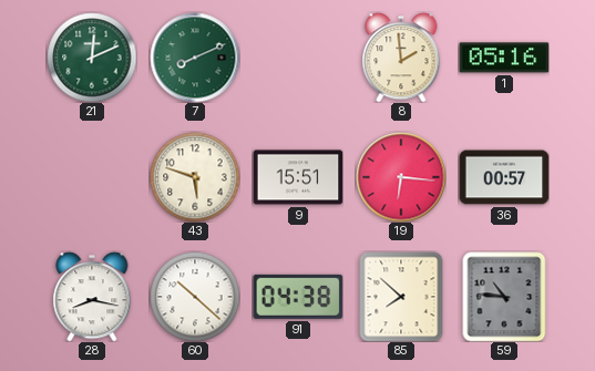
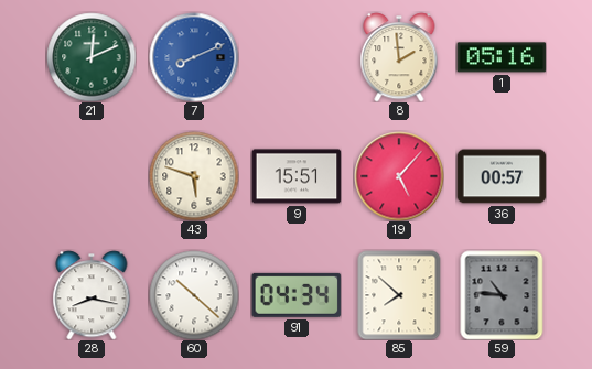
7 dial: green -> blue (194, 57)
19: 6:16 -> 5:07 (399, 176)
91: 04:38 -> 04:34 (297, 295)
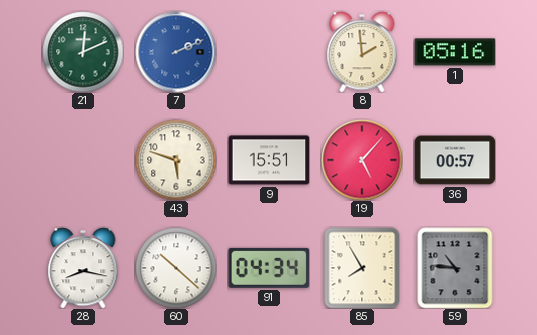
7: 8:11 -> 2:11 (176, 52)
85: 7:52 -> 7:55 (362, 268)
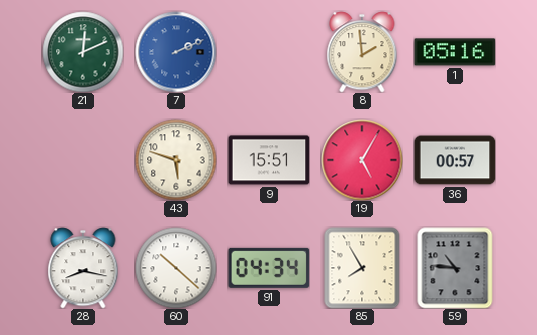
19: 5:07 -> 5:05 (362, 160)
